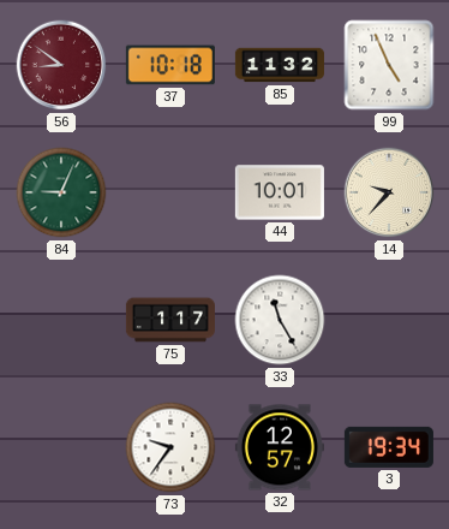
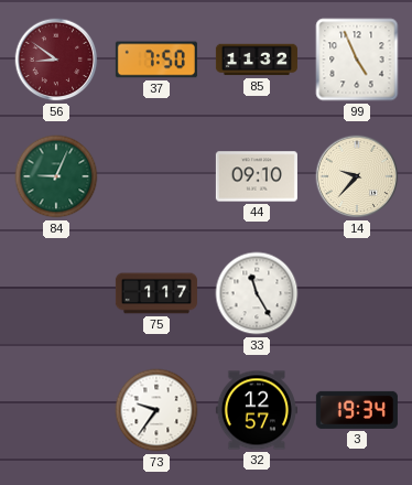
37: 10:18 -> 7:50 (156, 60)
44: 10:01 -> 09:10 (257, 176)
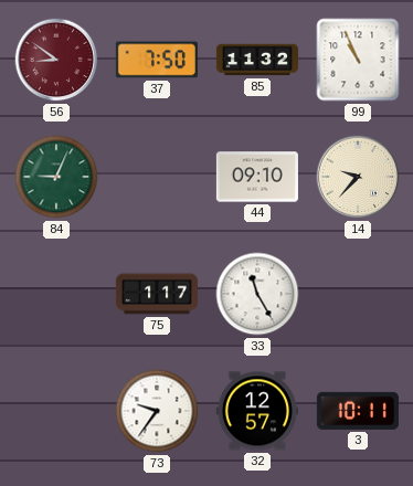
99: 4:56 -> 10:56 (358, 60)
3: 19:34 -> 10:11 (358, 411)
